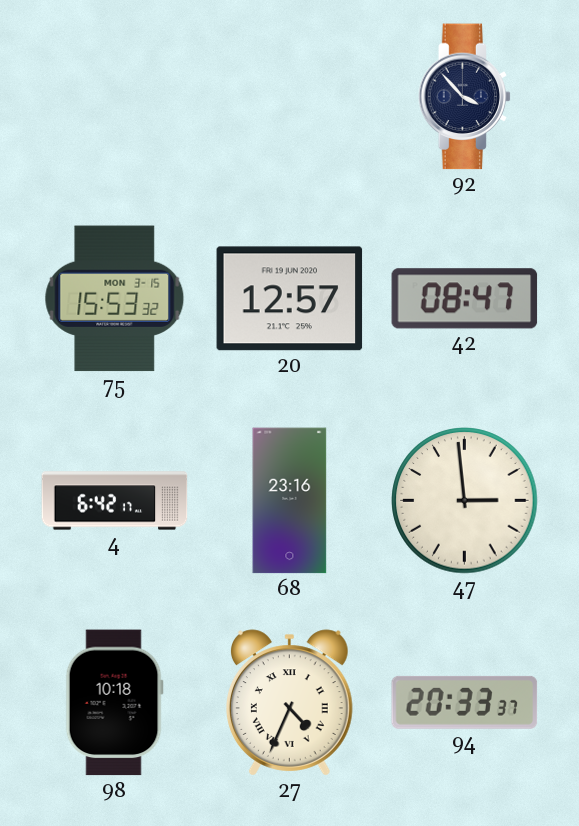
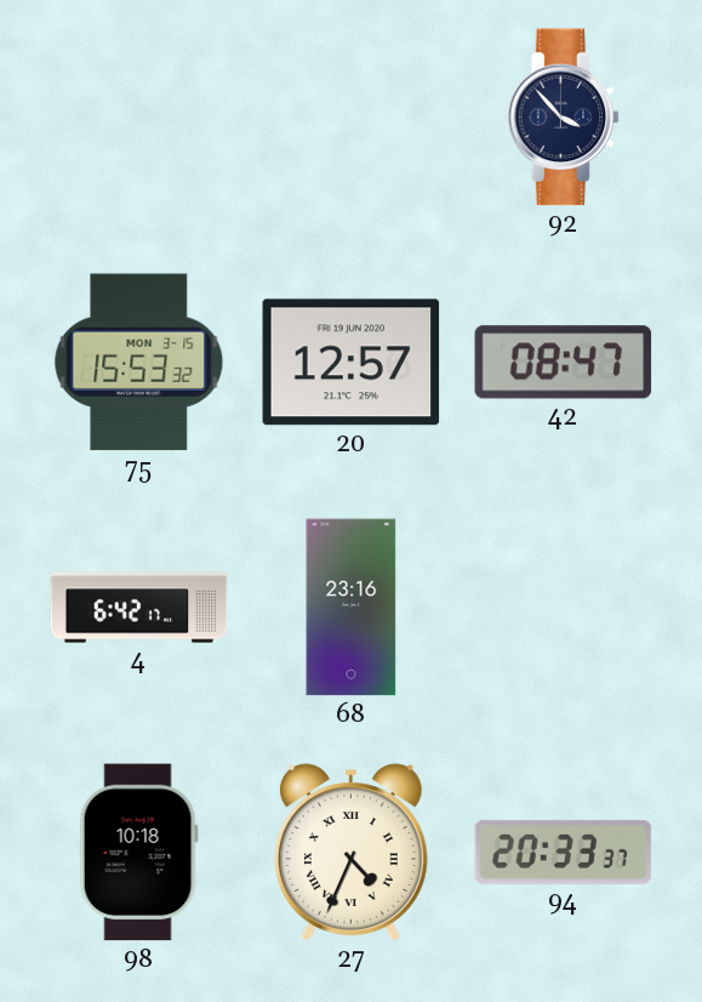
47: 2:59 -> none (465, 501)
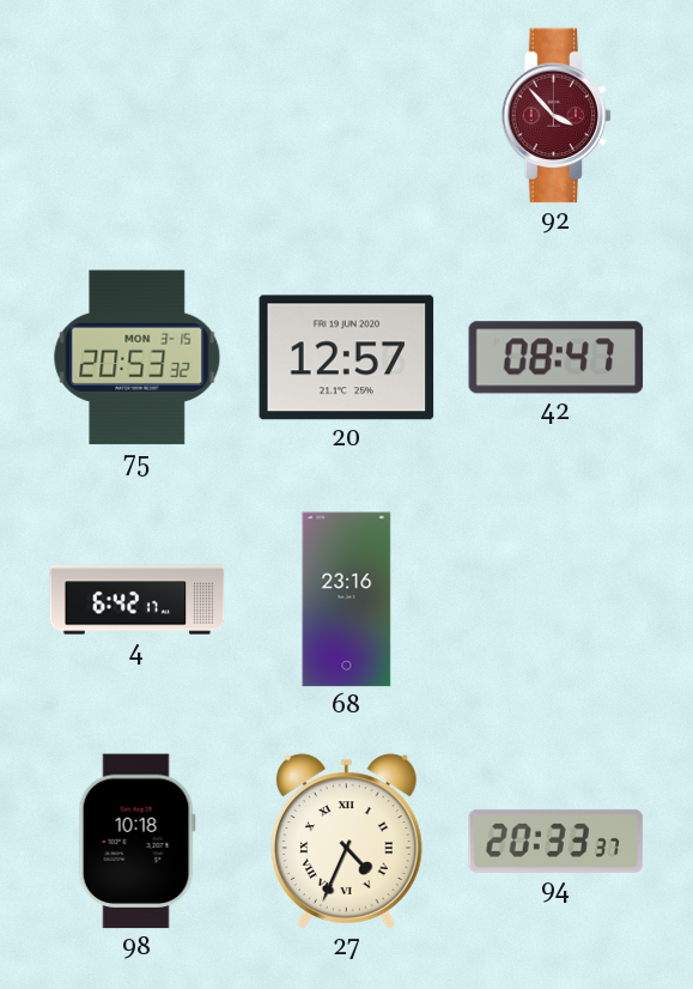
92 dial: navy -> burgundy (557, 116)
75: 15:53 -> 20:53 (138, 358)
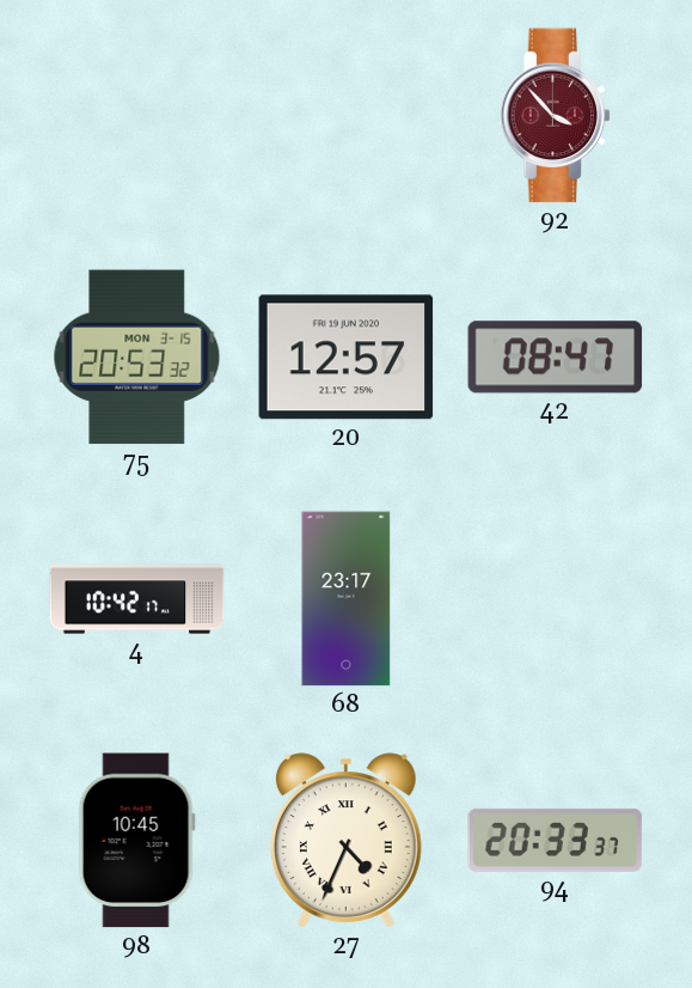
4: 6:42 -> 10:42 (137, 599)
68: 23:16 -> 23:17 (347, 599)
98: 10:18 -> 10:45 (136, 841)
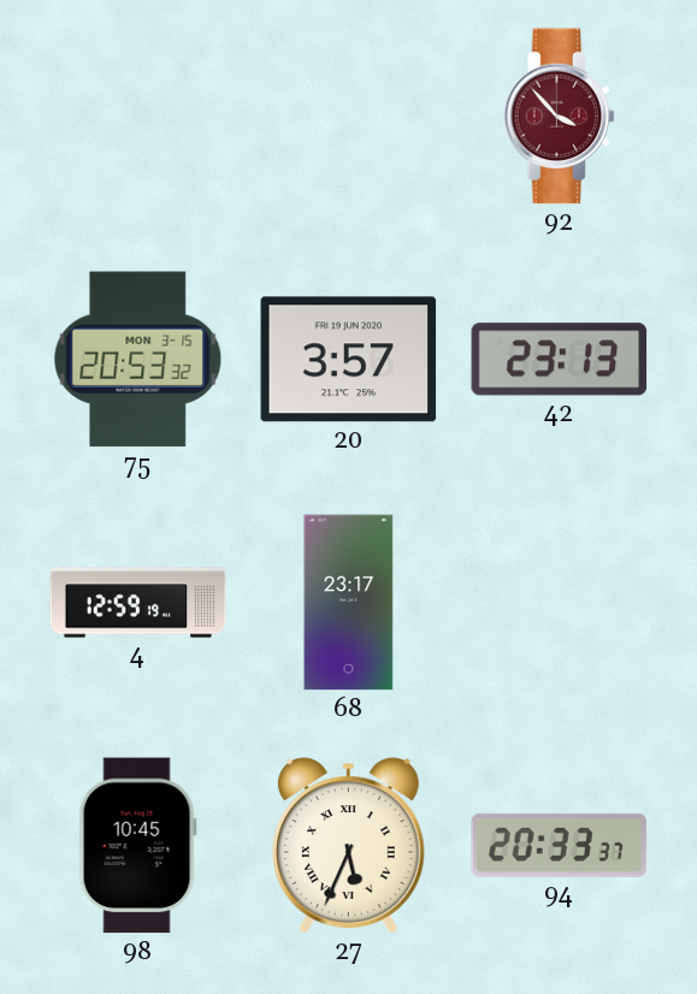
20: 12:57 -> 3:57 (349, 360)
42: 08:47 -> 23:13 (560, 360)
4: 10:42 -> 12:59 (138, 603)
27: 4:34 -> 5:34 (348, 846)
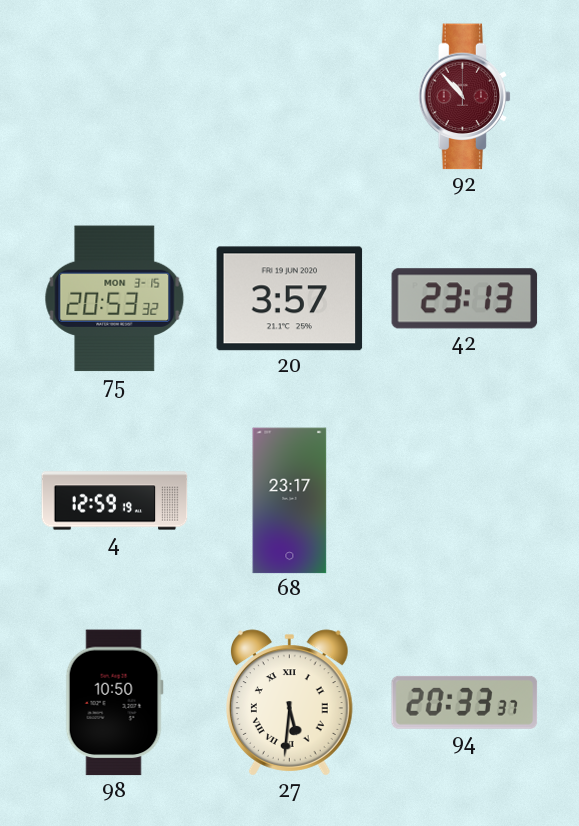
92: 3:53 -> 10:53 (465, 97)
98: 10:45 -> 10:50 (114, 703)
27: 5:34 -> 5:31 (289, 703)
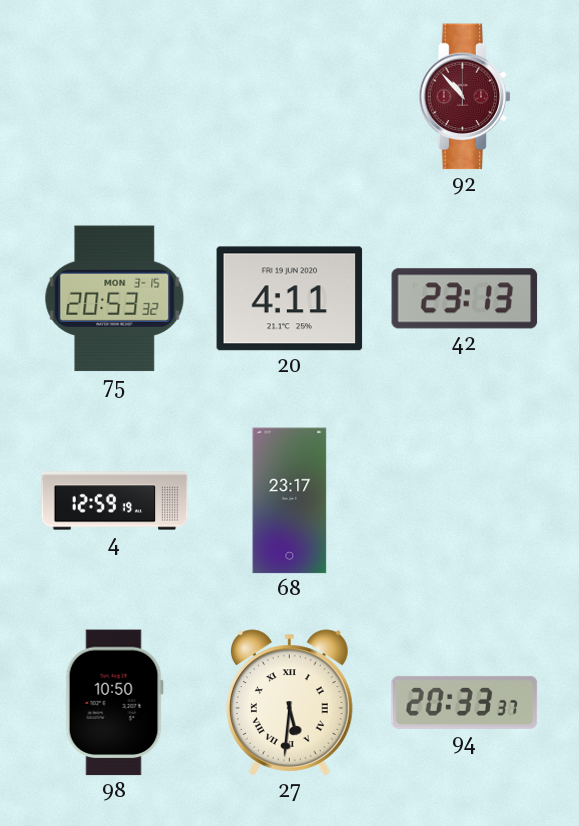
20: 3:57 -> 4:11 (290, 299)
